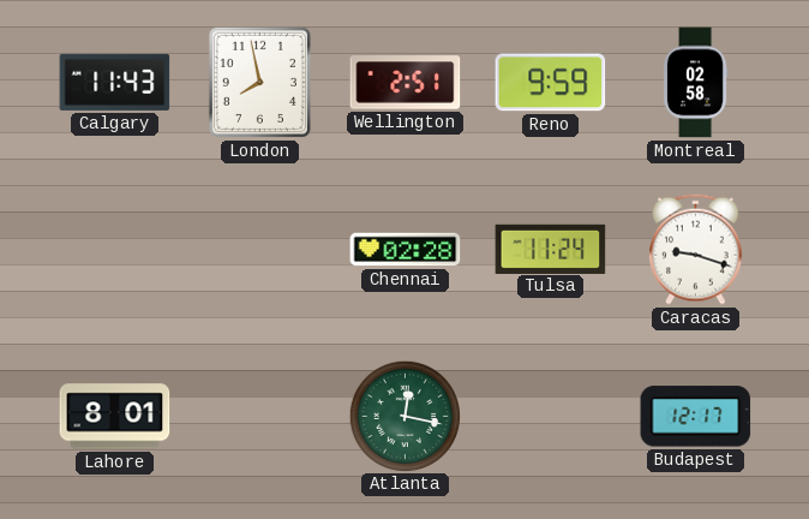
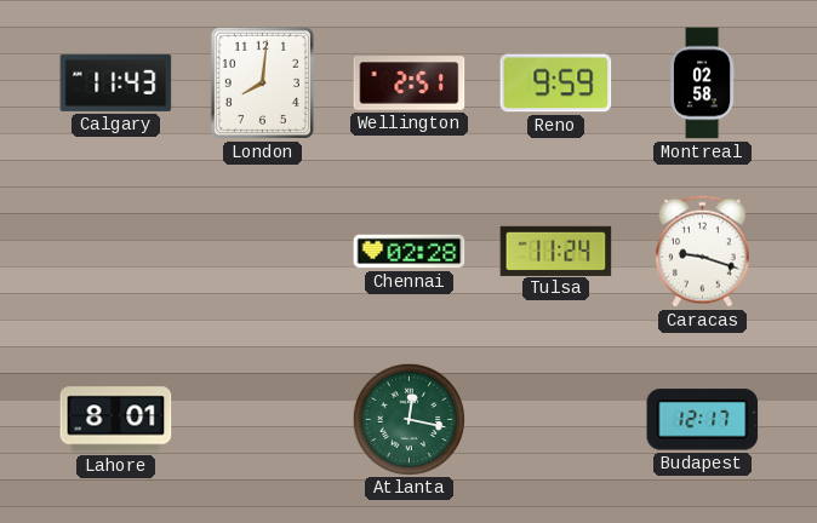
London: 7:58 -> 8:01 (262, 82)
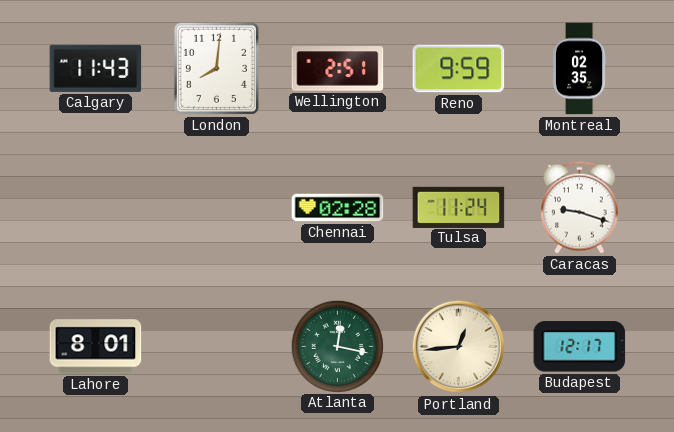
Montreal: 02:58 -> 02:35 (579, 69)
Portland: none -> 12:44 (459, 347)
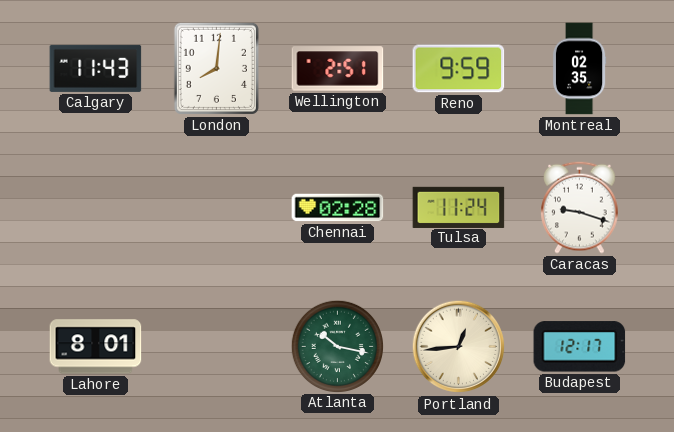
Atlanta: 12:17 -> 10:17 (337, 346)
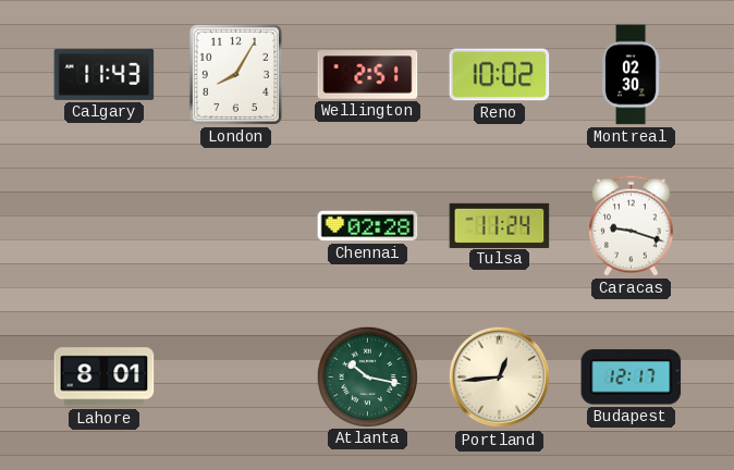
London: 8:01 -> 8:05 (235, 74)
Reno: 9:59 -> 10:02 (500, 75)
Montreal: 02:35 -> 02:30 (631, 75)
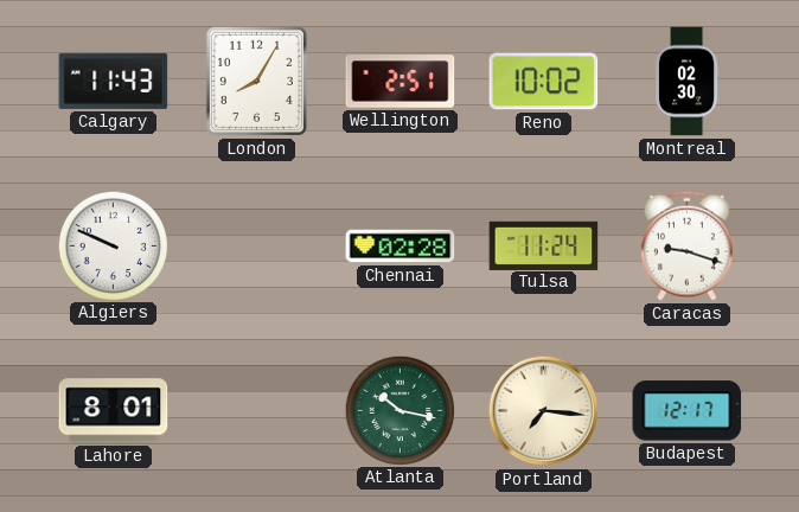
Algiers: none -> 9:49 (113, 245)
Portland: 12:44 -> 7:16 (544, 411)
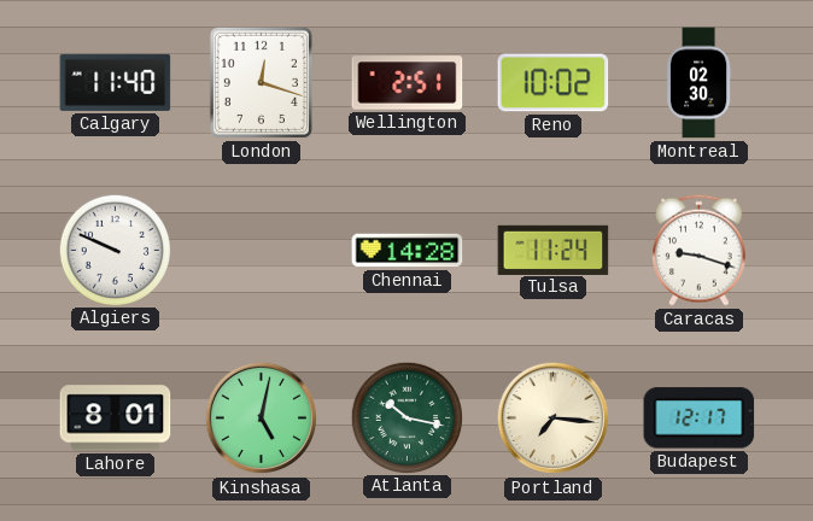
Calgary: 11:43 -> 11:40 (116, 82)
London: 8:05 -> 12:18 (261, 82)
Chennai: 02:28 -> 14:28 (408, 251)
Kinshasa: none -> 5:02 (262, 418)
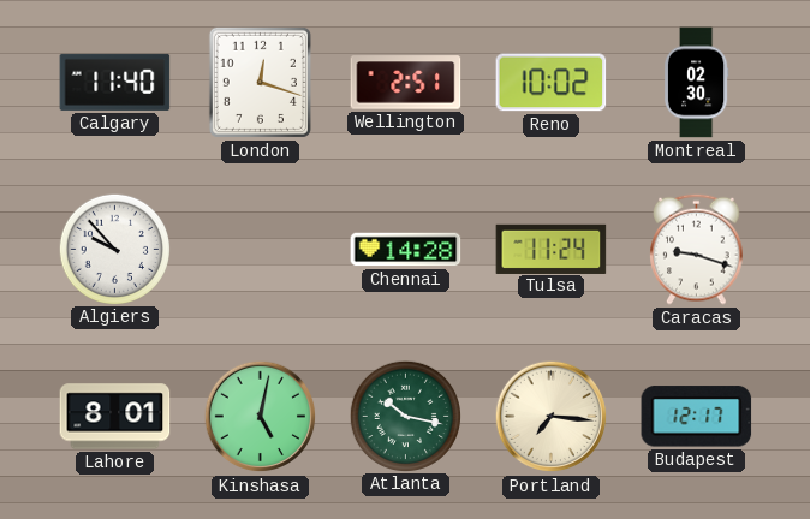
Algiers: 9:49 -> 9:53 (114, 249)
